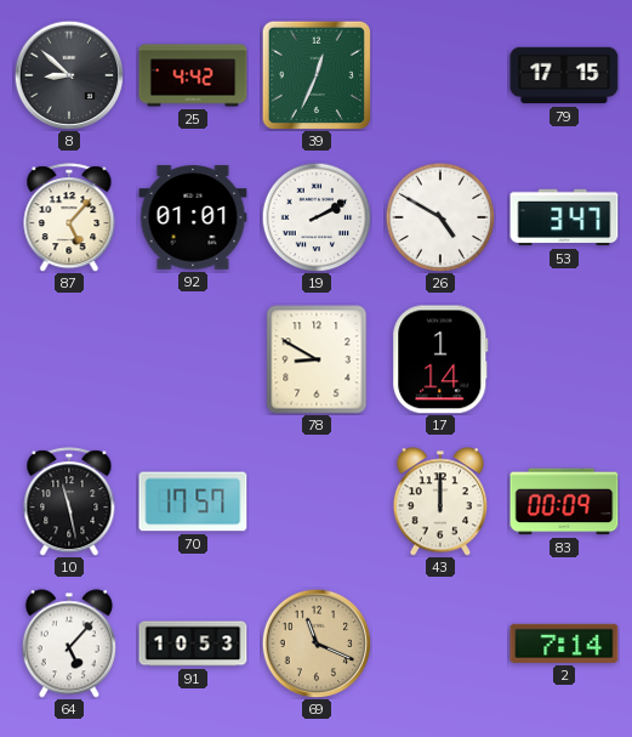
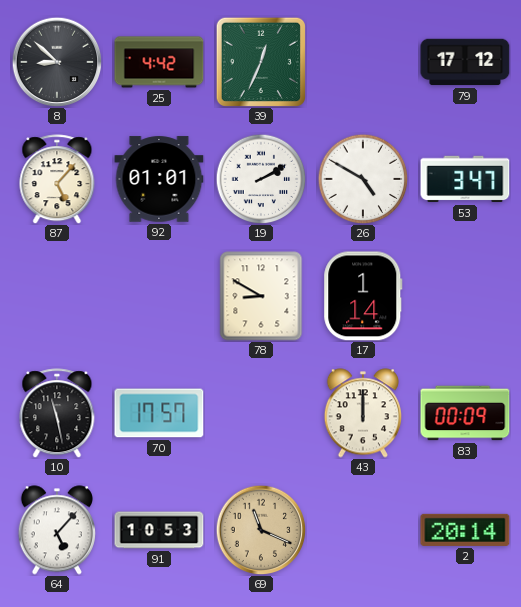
79: 17:15 -> 17:12 (465, 62)
2: 7:14 -> 20:14 (465, 530)
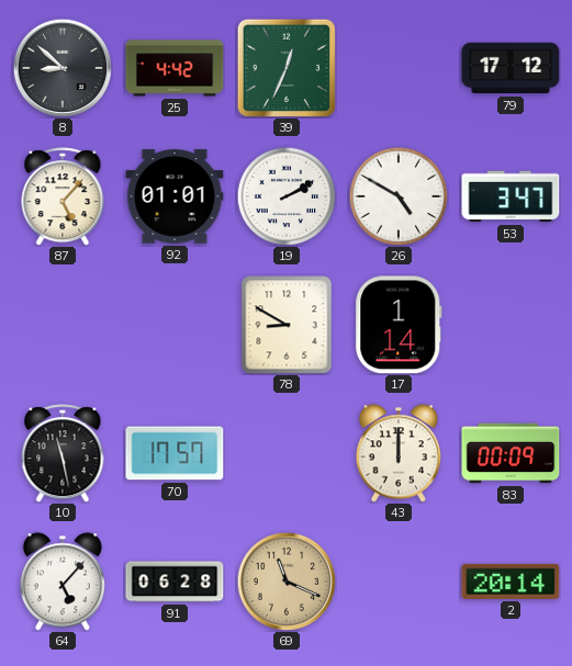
91: 10:53 -> 06:28 (175, 582)
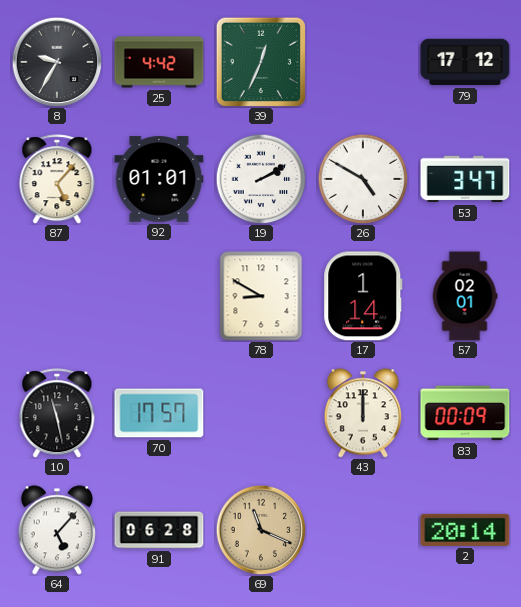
8: 8:52 -> 9:35 (57, 62)
57: none -> 02:01 (465, 296)
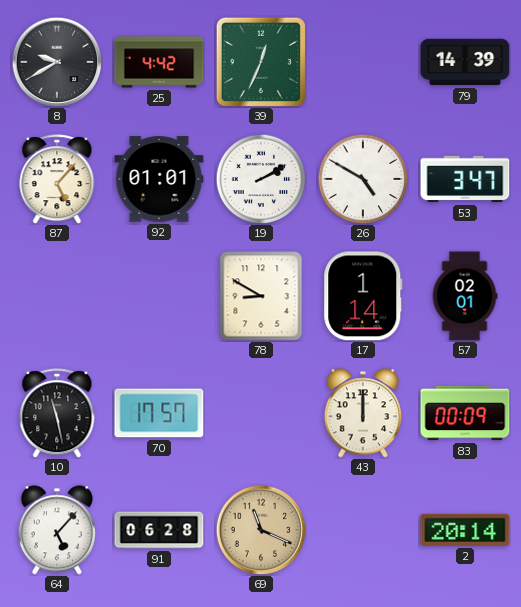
8: 9:35 -> 9:40 (57, 62)
79: 17:12 -> 14:39 (465, 62)
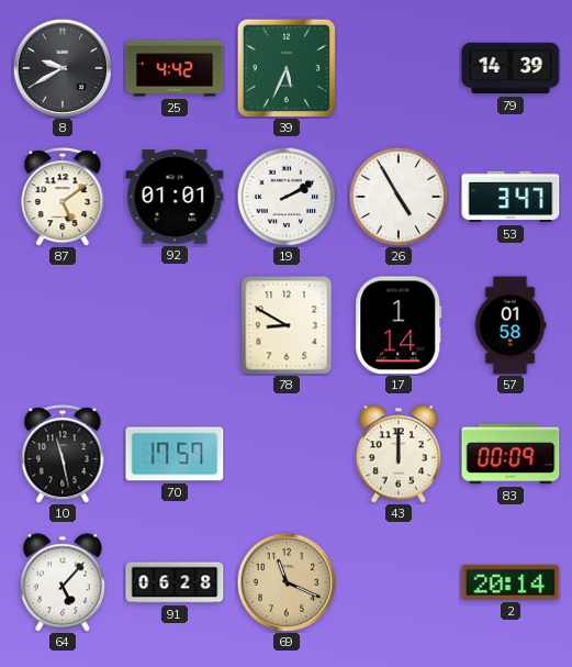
39: 12:34 -> 5:34 (287, 68)
87: 5:07 -> 5:09 (63, 197)
26: 4:50 -> 4:55 (399, 197)
57: 02:01 -> 01:58 (511, 325)
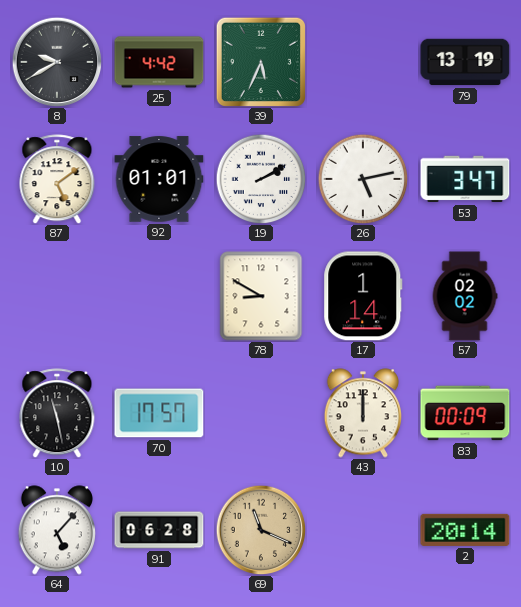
79: 14:39 -> 13:19 (465, 62)
26: 4:55 -> 5:13 (363, 179)
57: 01:58 -> 02:02 (465, 296)
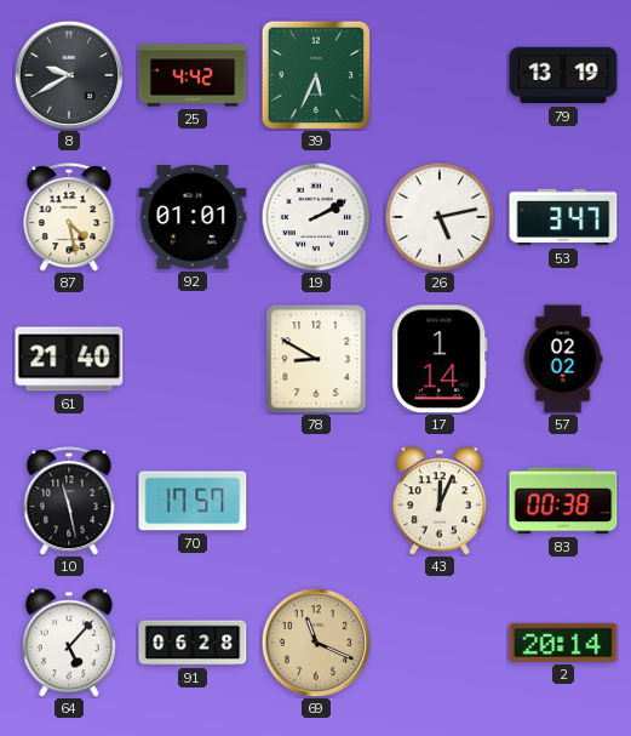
87: 5:09 -> 4:28 (69, 217)
61: none -> 21:40 (69, 359)
43: 12:00 -> 12:04 (440, 501)
83: 00:09 -> 00:38 (563, 501)
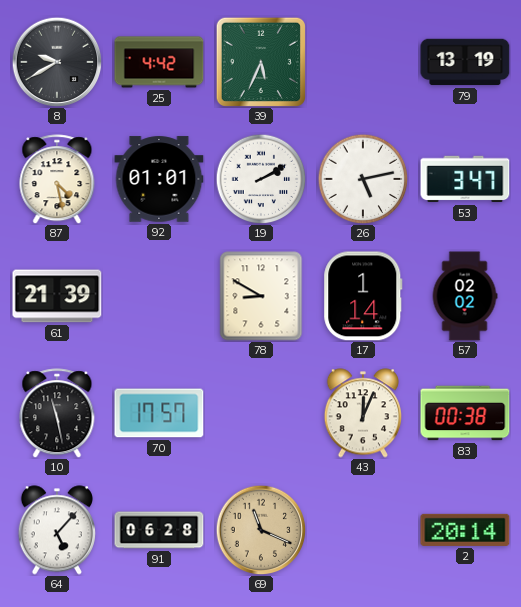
61: 21:40 -> 21:39 (57, 296)
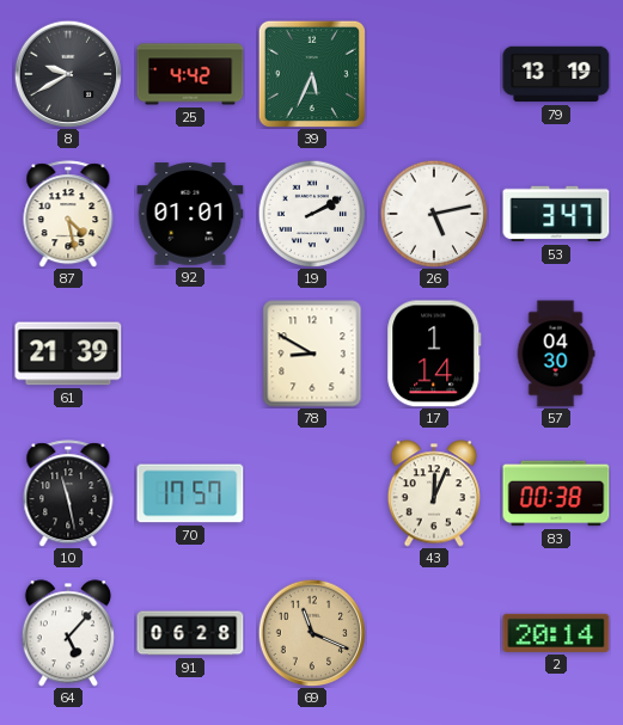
57: 02:02 -> 04:30 (556, 354)
